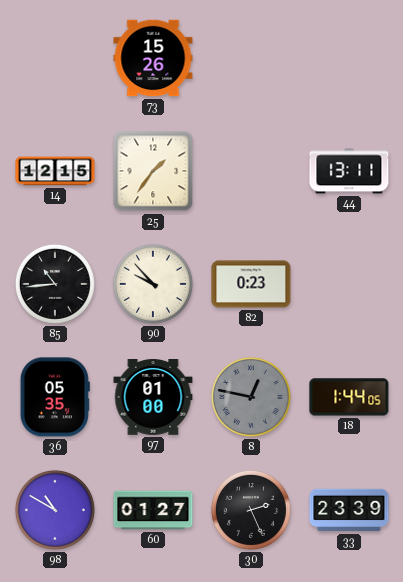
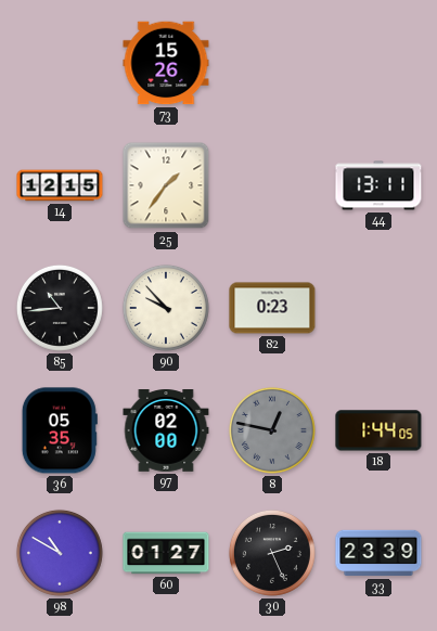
97: 01:00 -> 02:00 (166, 432)
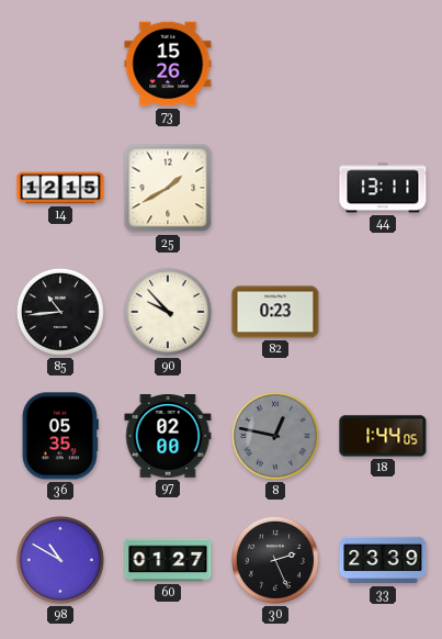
25: 1:36 -> 1:40 (168, 188)
